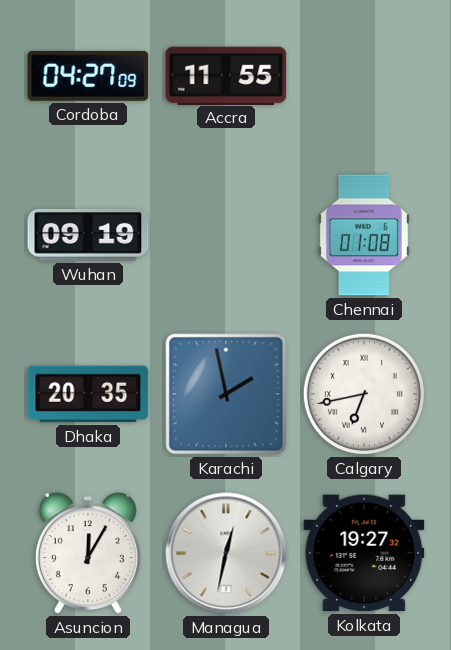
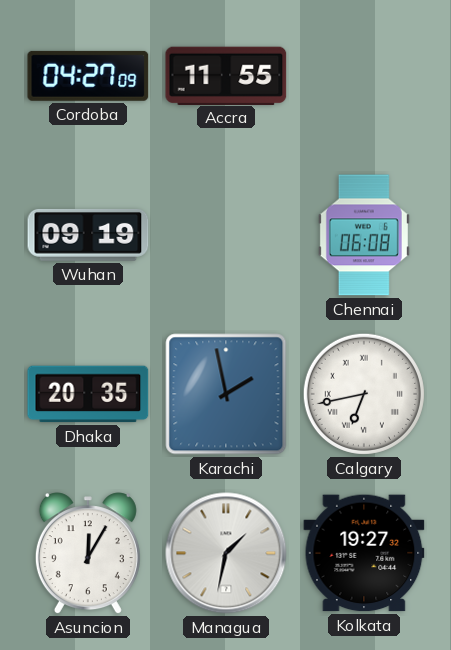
Chennai: 01:08 -> 06:08 (364, 235)
Managua: 12:32 -> 1:32 (226, 553)
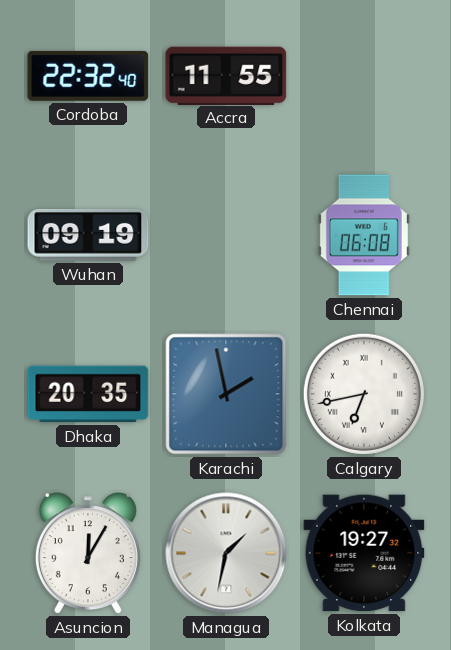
Cordoba: 04:27 -> 22:32 (88, 76)
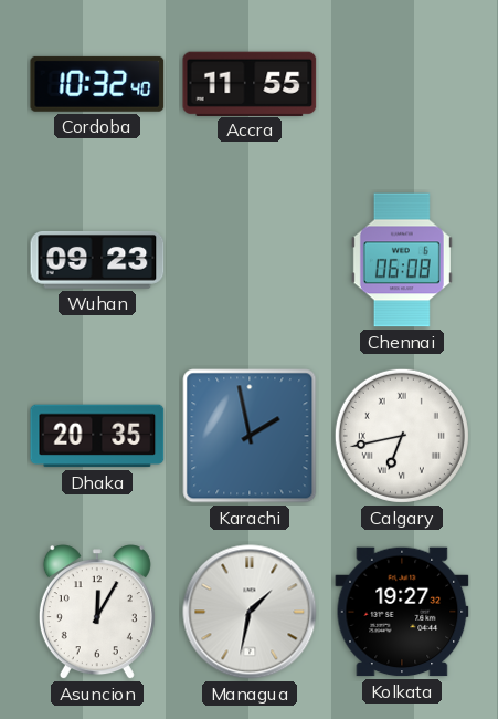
Cordoba: 22:32 -> 10:32 (97, 84)
Wuhan: 09:19 -> 09:23 (97, 260)
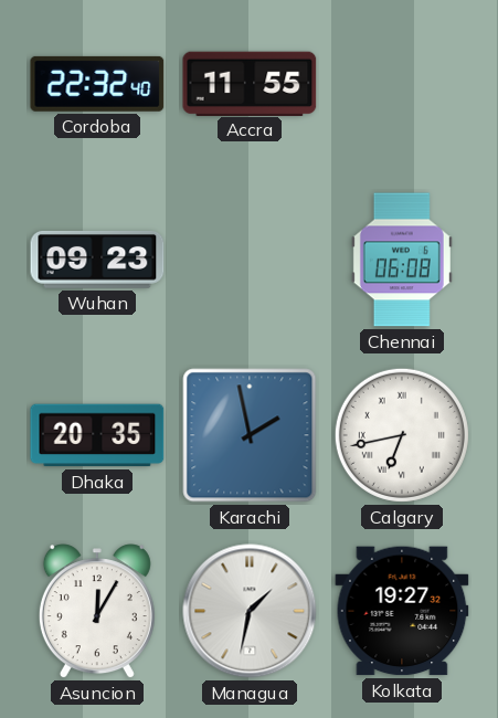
Cordoba: 10:32 -> 22:32 (97, 84)
